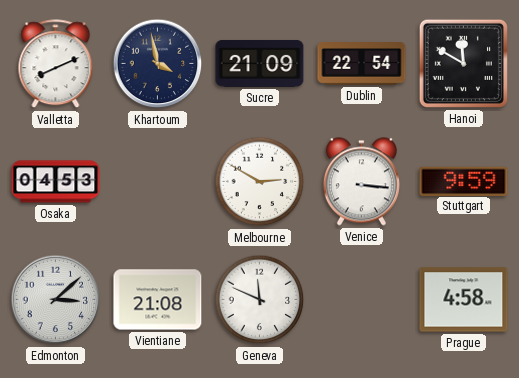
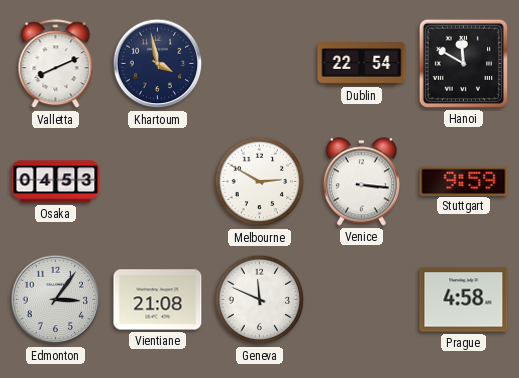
Sucre: 21:09 -> none (260, 63)
Edmonton: 3:08 -> 3:06 (56, 300)
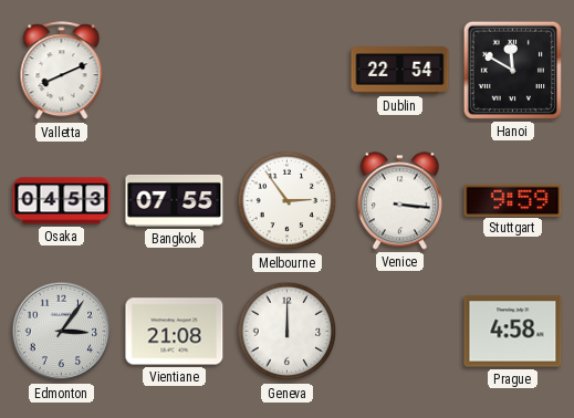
Khartoum: 3:58 -> none (158, 64)
Bangkok: none -> 07:55 (175, 200)
Melbourne: 2:50 -> 2:54 (288, 201)
Geneva: 11:49 -> 12:00 (288, 332)
